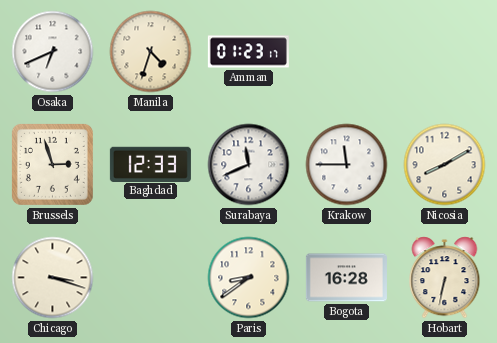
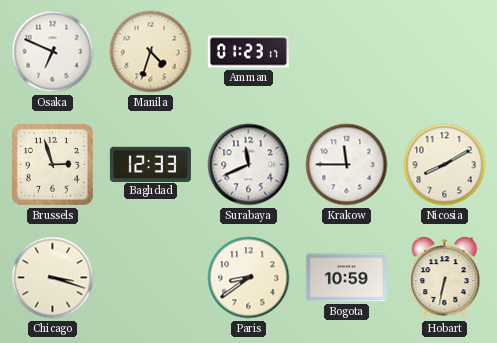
Osaka: 6:41 -> 6:49 (53, 52)
Bogota: 16:28 -> 10:59 (346, 278)
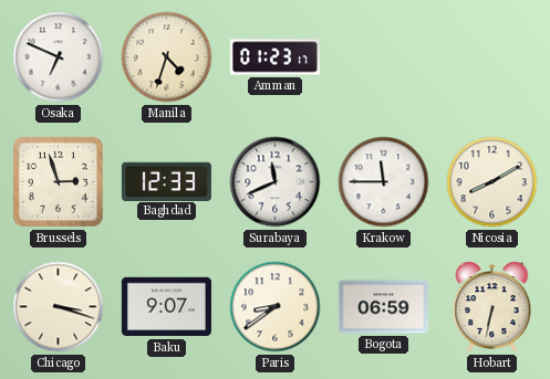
Baku: none -> 9:07 (166, 307)
Bogota: 10:59 -> 06:59 (383, 307)
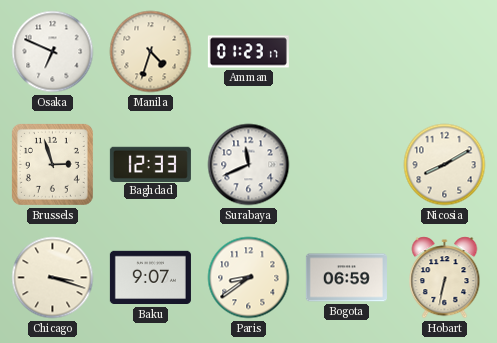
Krakow: 11:45 -> none (384, 182)
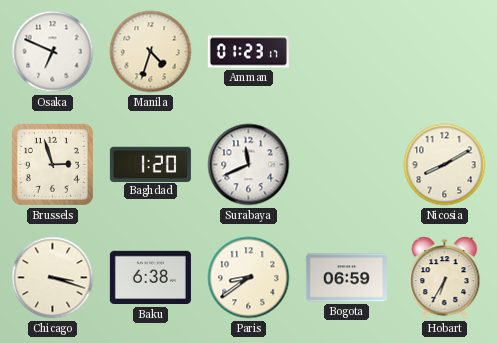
Baghdad: 12:33 -> 1:20 (150, 164)
Baku: 9:07 -> 6:38 (150, 278)
Hobart: 6:32 -> 6:35 (445, 278)
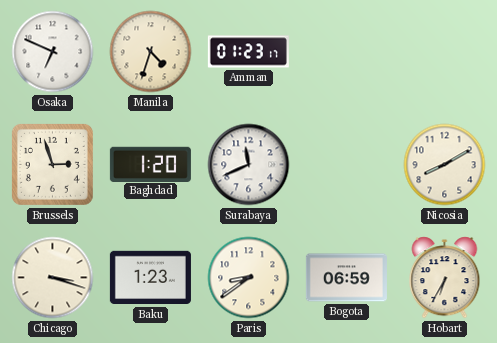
Baku: 6:38 -> 1:23 (150, 278)
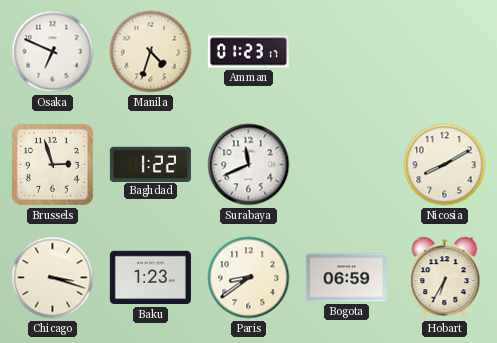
Baghdad: 1:20 -> 1:22 (150, 164)
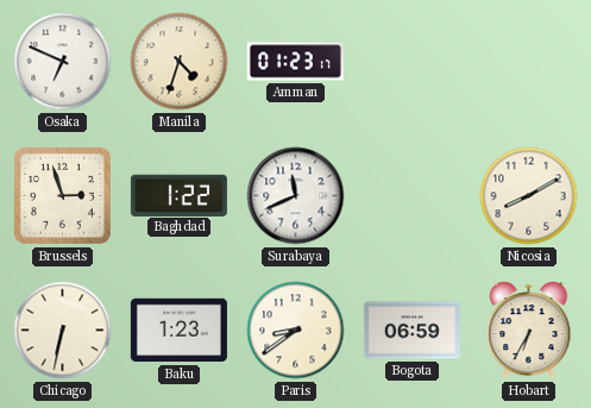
Chicago: 3:18 -> 6:32 (63, 331)
